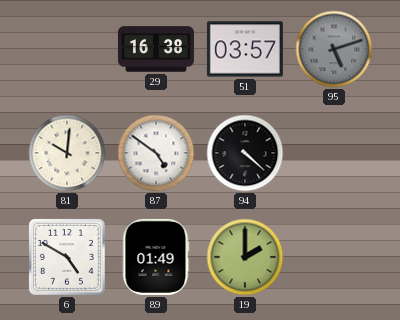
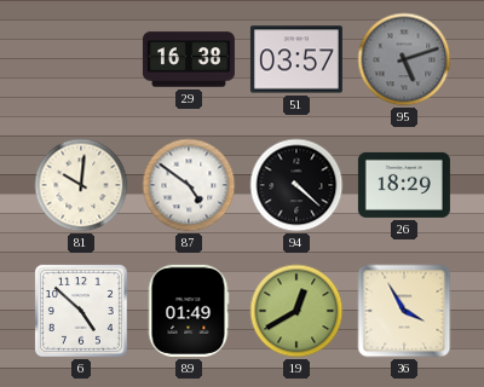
26: none -> 18:29 (404, 185)
6: 4:50 -> 4:52 (81, 311)
19: 2:00 -> 12:40 (296, 311)
36: none -> 3:55 (404, 311)
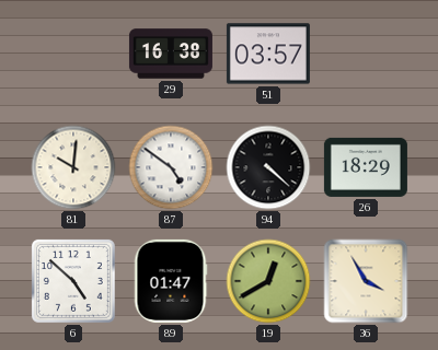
95: 5:12 -> none (404, 59)
89: 01:49 -> 01:47 (171, 281)
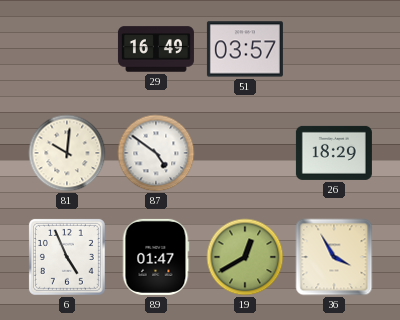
29: 16:38 -> 16:49 (156, 49)
94: 4:22 -> none (268, 167)
6: 4:52 -> 4:56 (67, 257)
